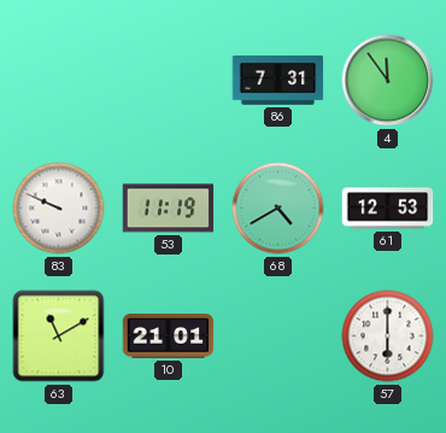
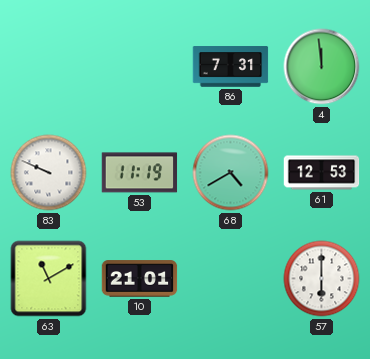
4: 11:54 -> 11:59 (322, 67)
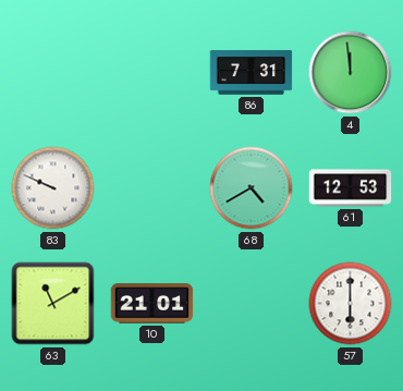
53: 11:19 -> none (140, 173)
